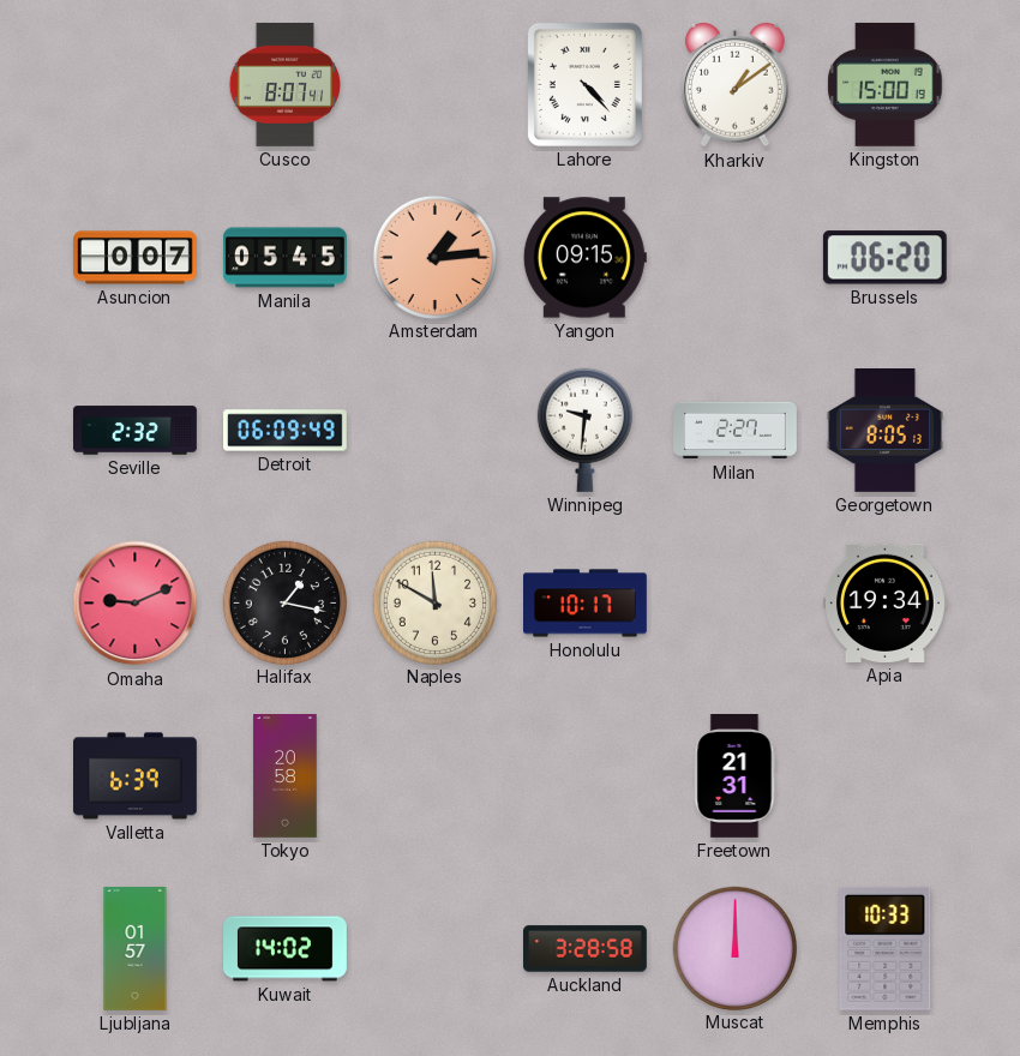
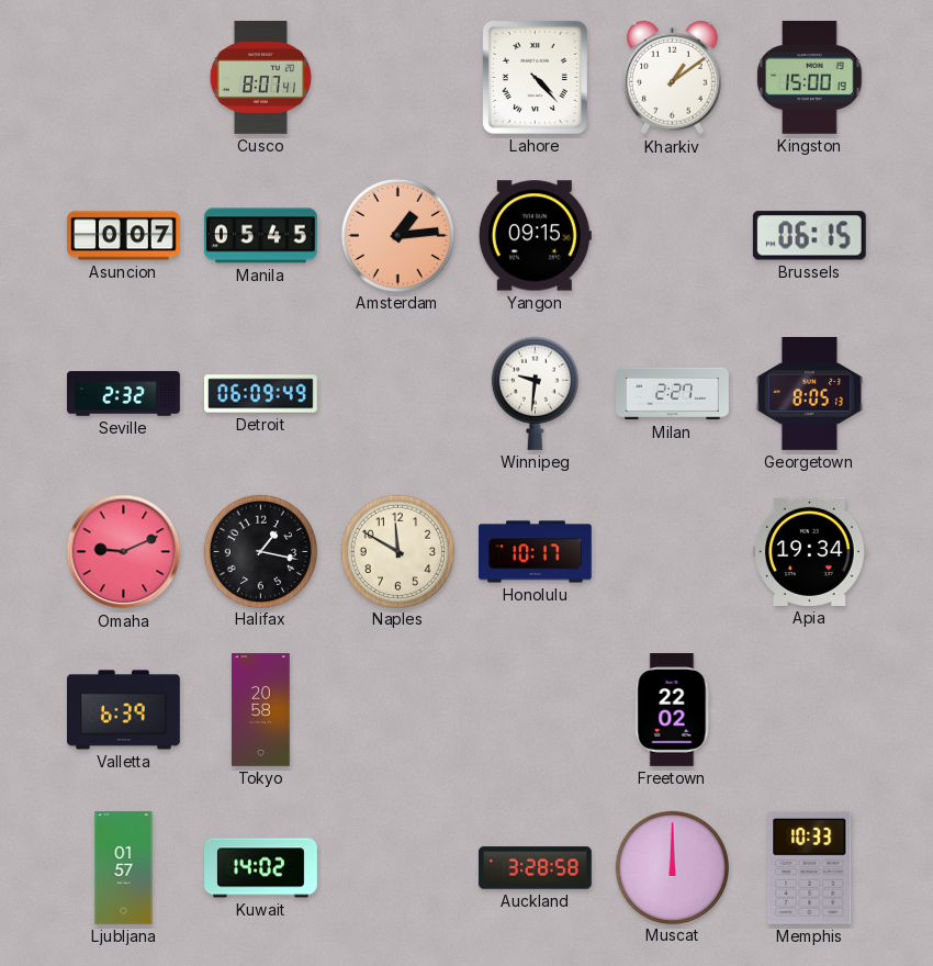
Brussels: 06:20 -> 06:15 (809, 236)
Freetown: 21:31 -> 22:02 (673, 710)
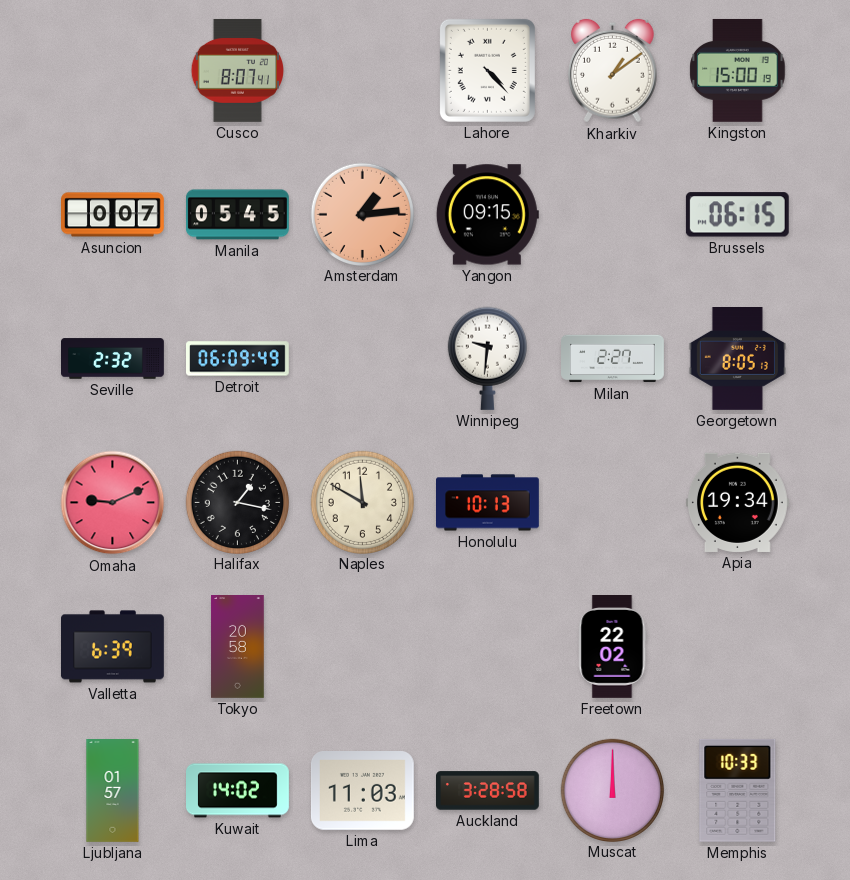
Honolulu: 10:17 -> 10:13 (488, 503)
Lima: none -> 11:03 (362, 791)
